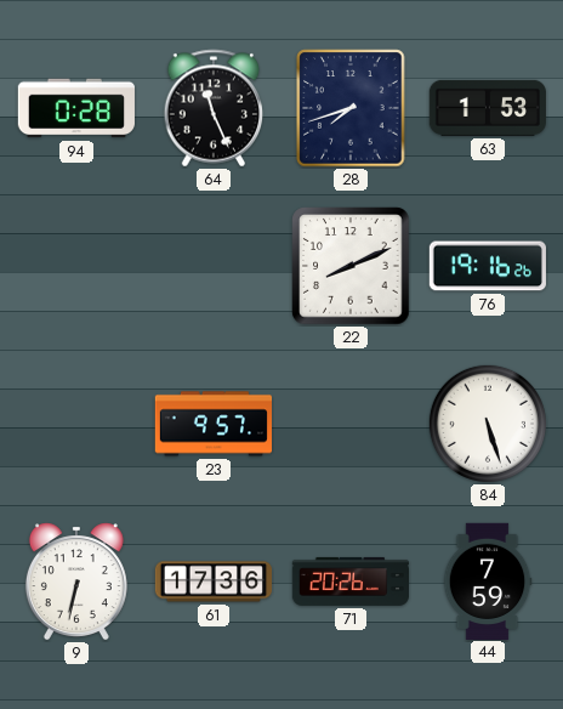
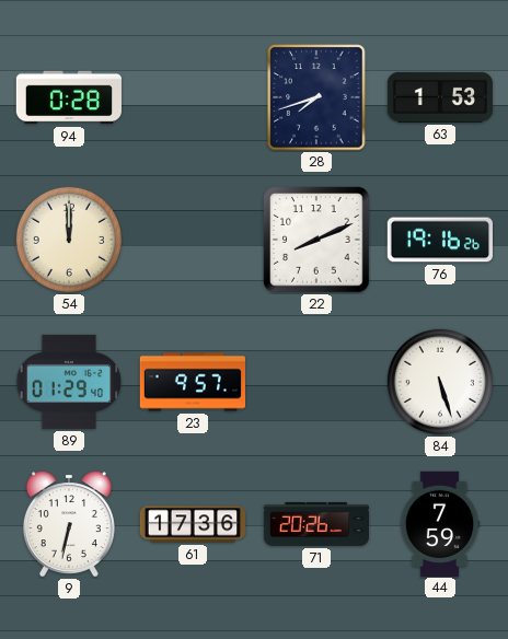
64: 11:26 -> none (214, 108)
54: none -> 12:00 (69, 240)
89: none -> 01:29 (69, 382)
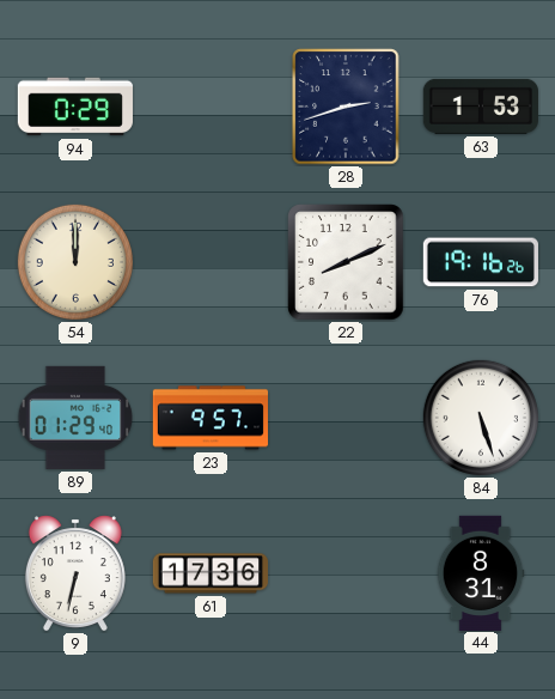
94: 0:28 -> 0:29 (75, 107)
28: 7:42 -> 2:42 (346, 107)
71: 20:26 -> none (315, 524)
44: 7:59 -> 8:31 (481, 572)
